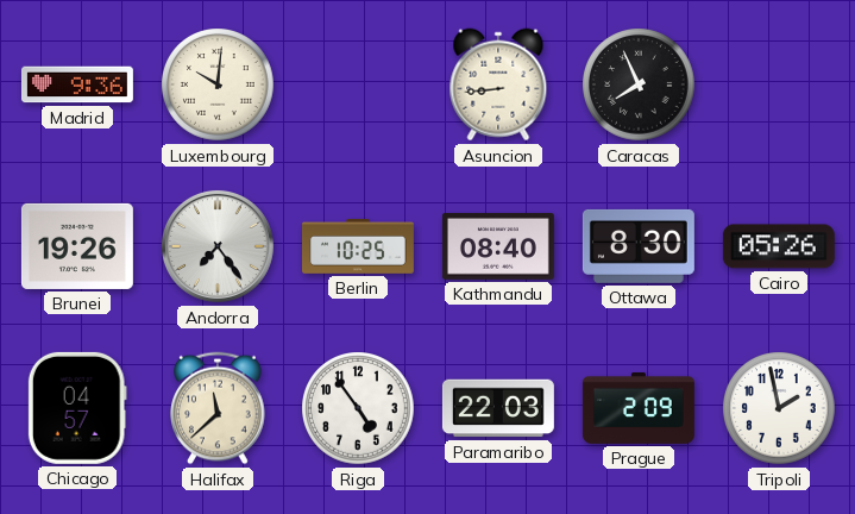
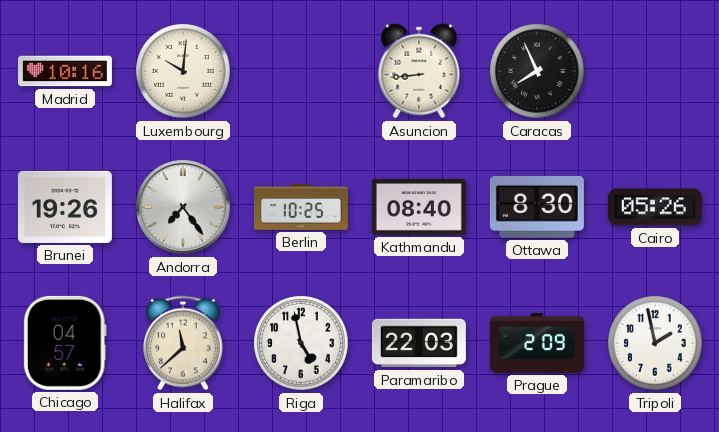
Madrid: 9:36 -> 10:16 (65, 71)
Riga: 4:54 -> 4:58 (301, 343)
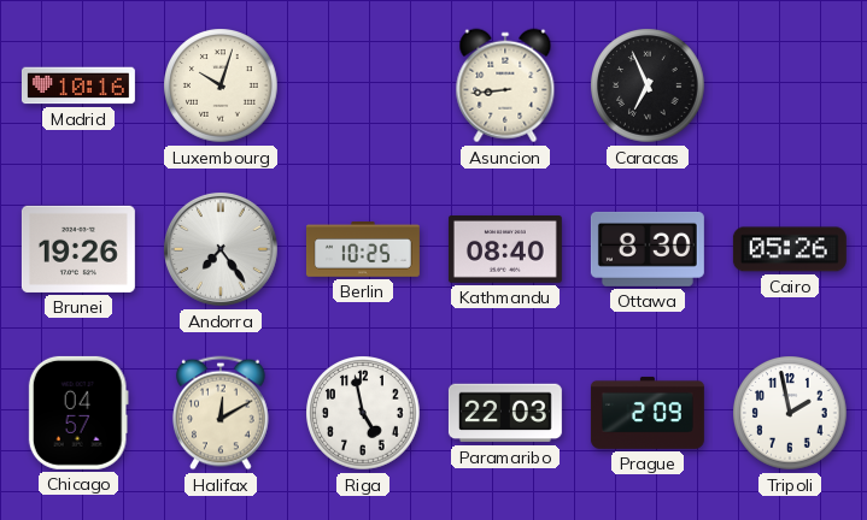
Luxembourg: 10:01 -> 10:03 (221, 85)
Caracas: 7:56 -> 6:56 (648, 85)
Halifax: 11:38 -> 12:10 (222, 413)
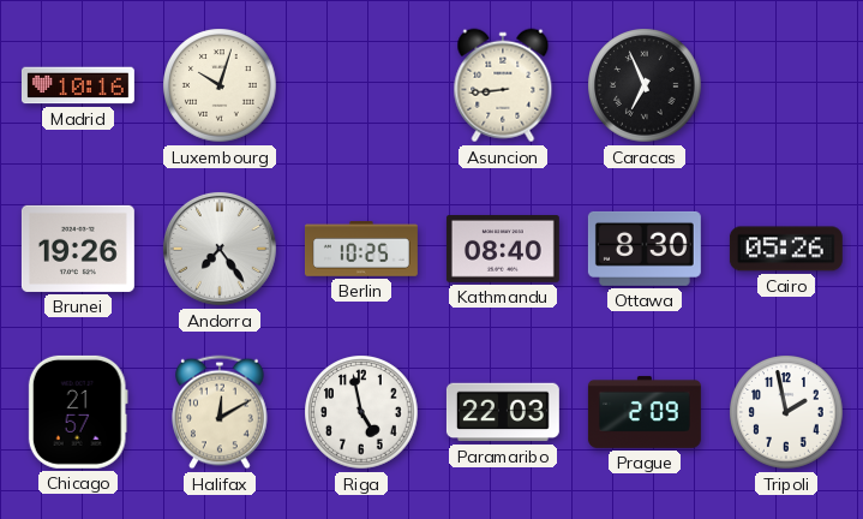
Chicago: 04:57 -> 21:57 (78, 412)
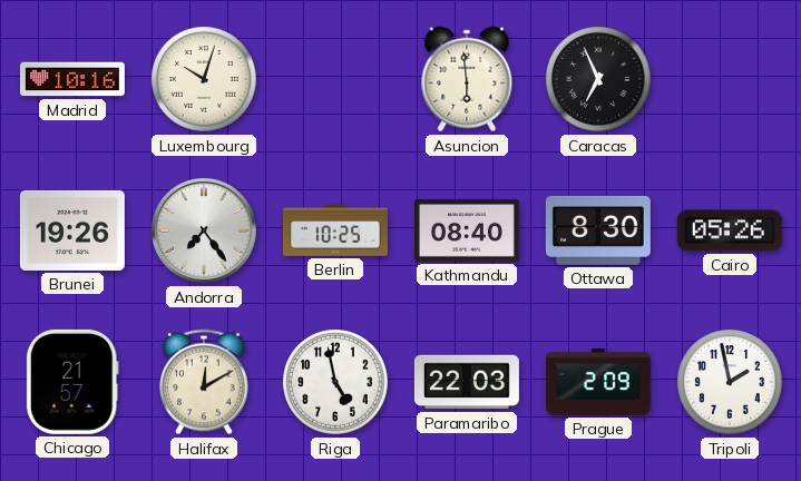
Asuncion: 8:44 -> 5:59 (467, 79)
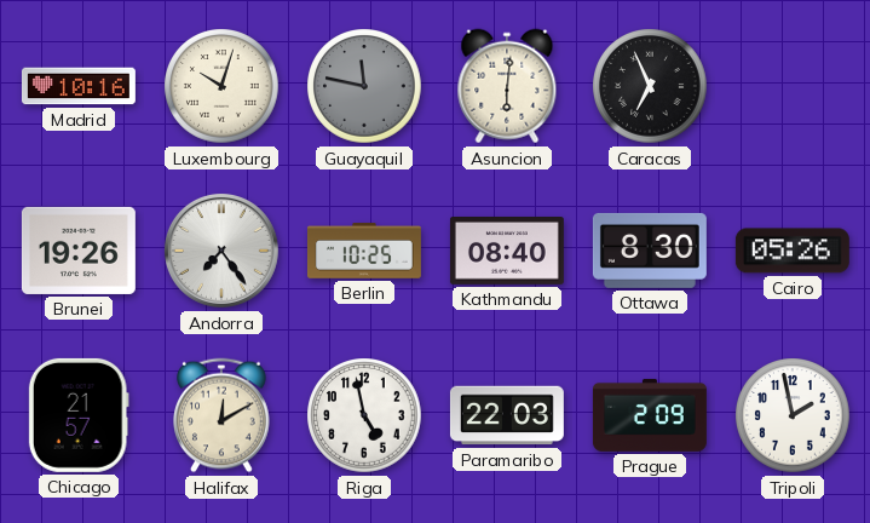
Guayaquil: none -> 11:47 (364, 86)
Asuncion: 5:59 -> 6:01 (507, 86)
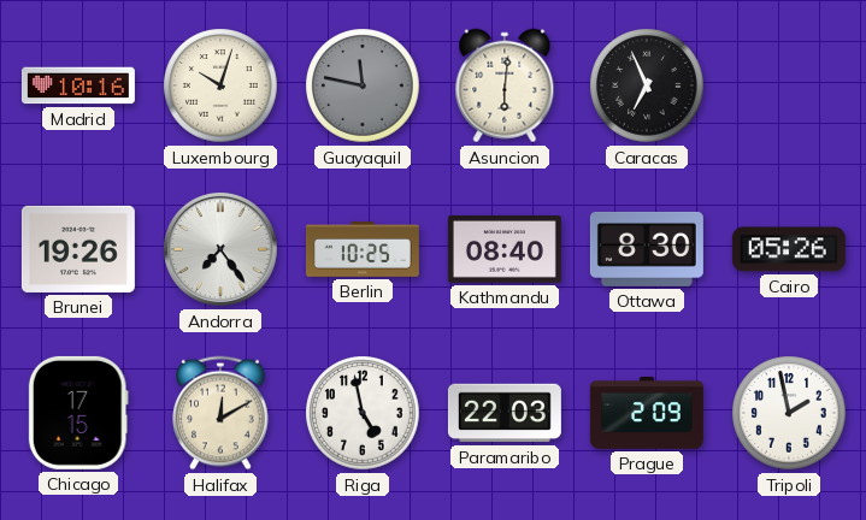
Chicago: 21:57 -> 17:15 (78, 413)
